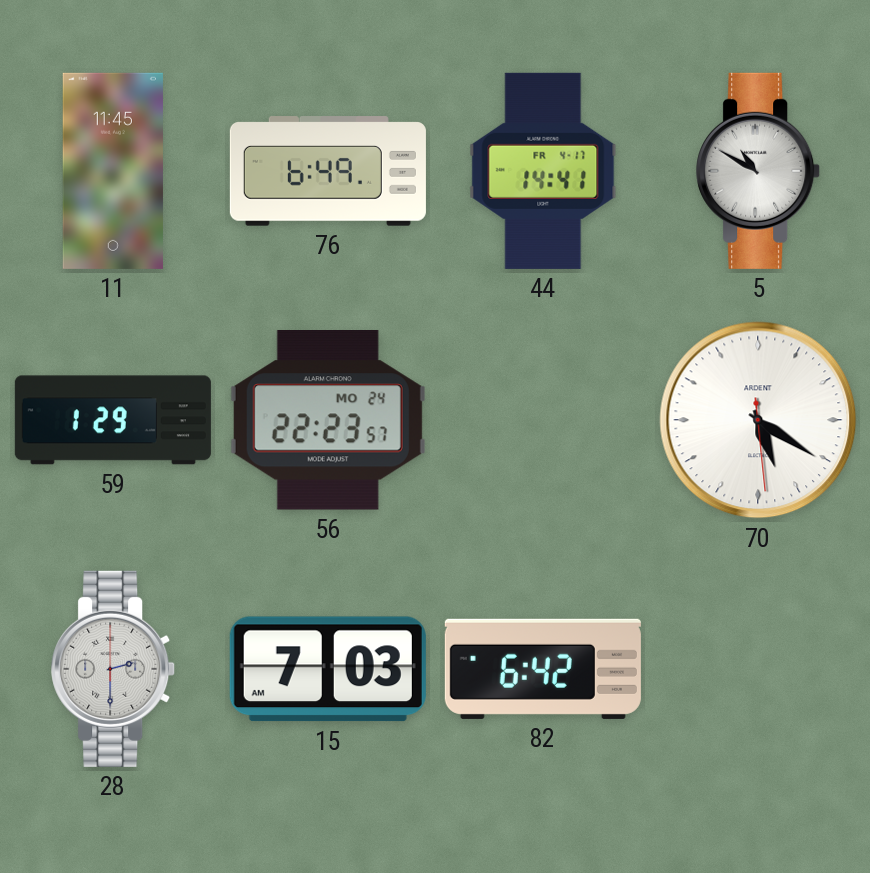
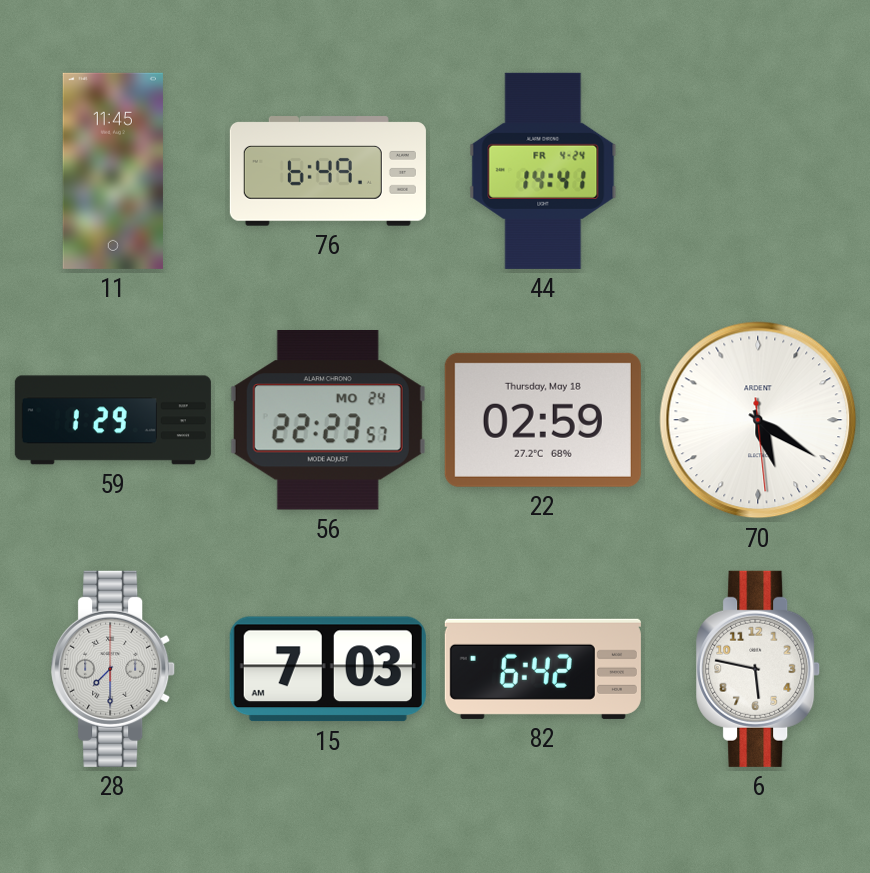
44 date: FR 4-17 -> FR 4-24 (543, 171)
5: 10:50 -> none (759, 171)
22: none -> 02:59 (543, 420)
28: 2:30 -> 7:30 (114, 669)
6: none -> 5:47 (759, 669)
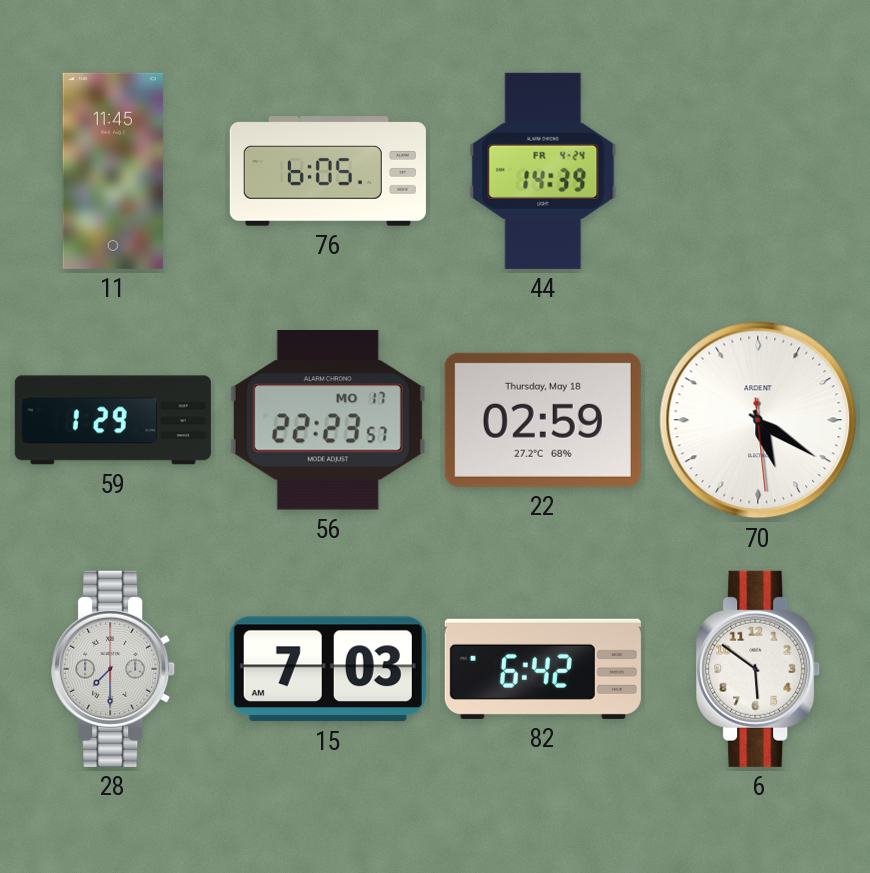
76: 6:49 -> 6:05 (328, 171)
44: 14:41 -> 14:39 (543, 171)
56 date: MO 24 -> MO 17 (328, 421)
6: 5:47 -> 5:51 (759, 669)
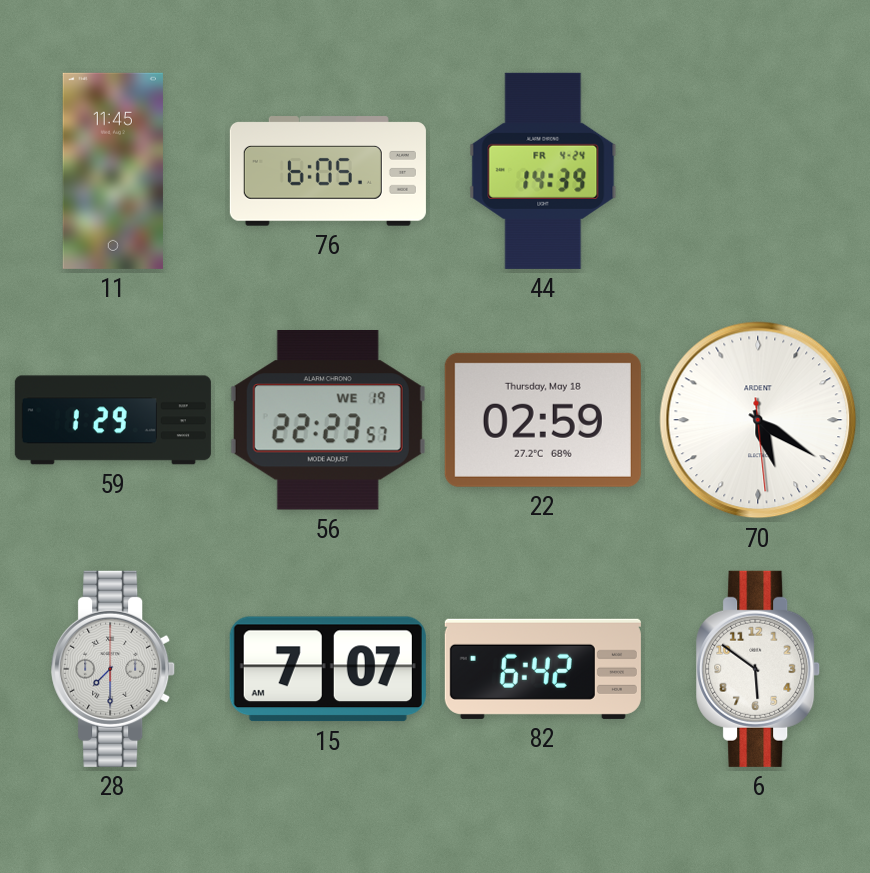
56 date: MO 17 -> WE 19 (328, 421)
15: 7:03 -> 7:07 (328, 669)
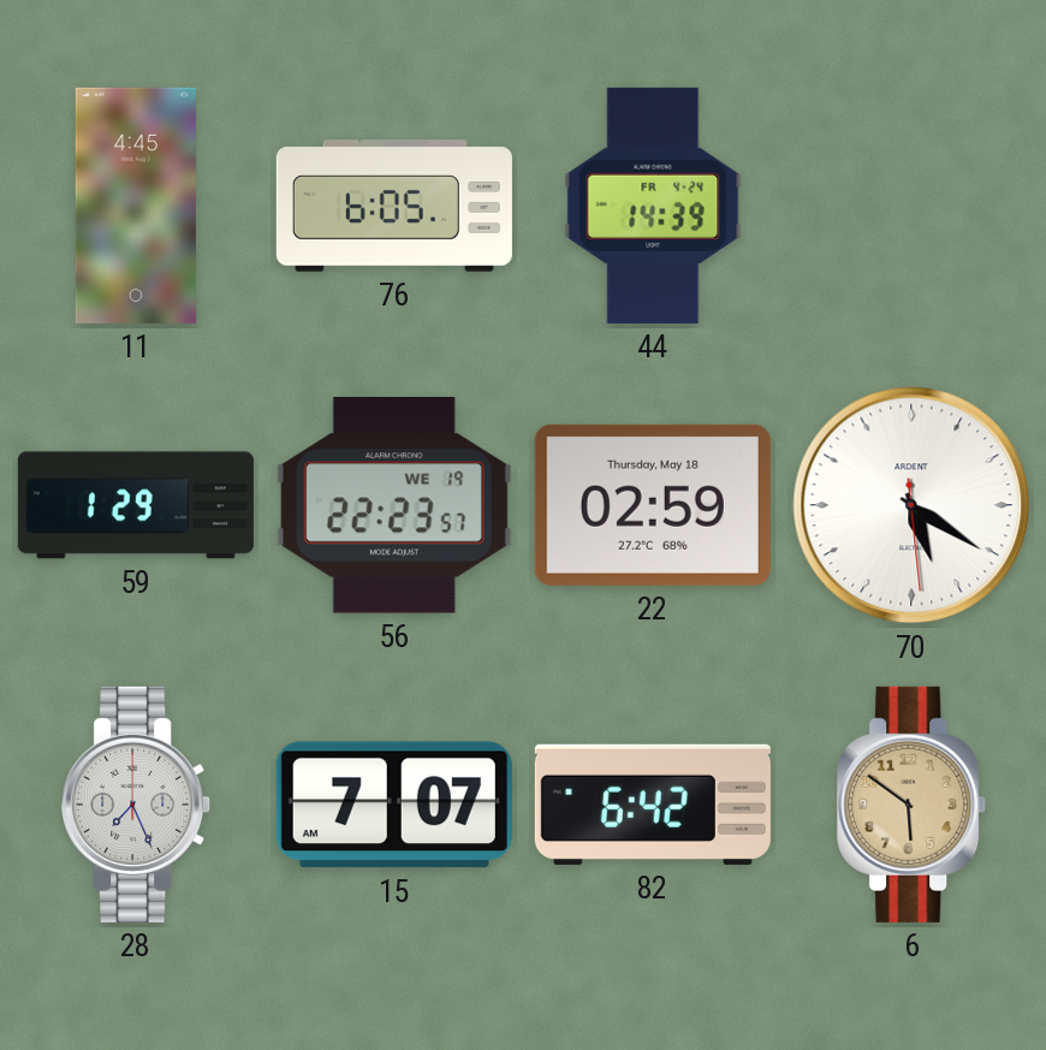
11: 11:45 -> 4:45 (136, 206)
28: 7:30 -> 7:26 (137, 805)
6 dial: white -> champagne (913, 805)
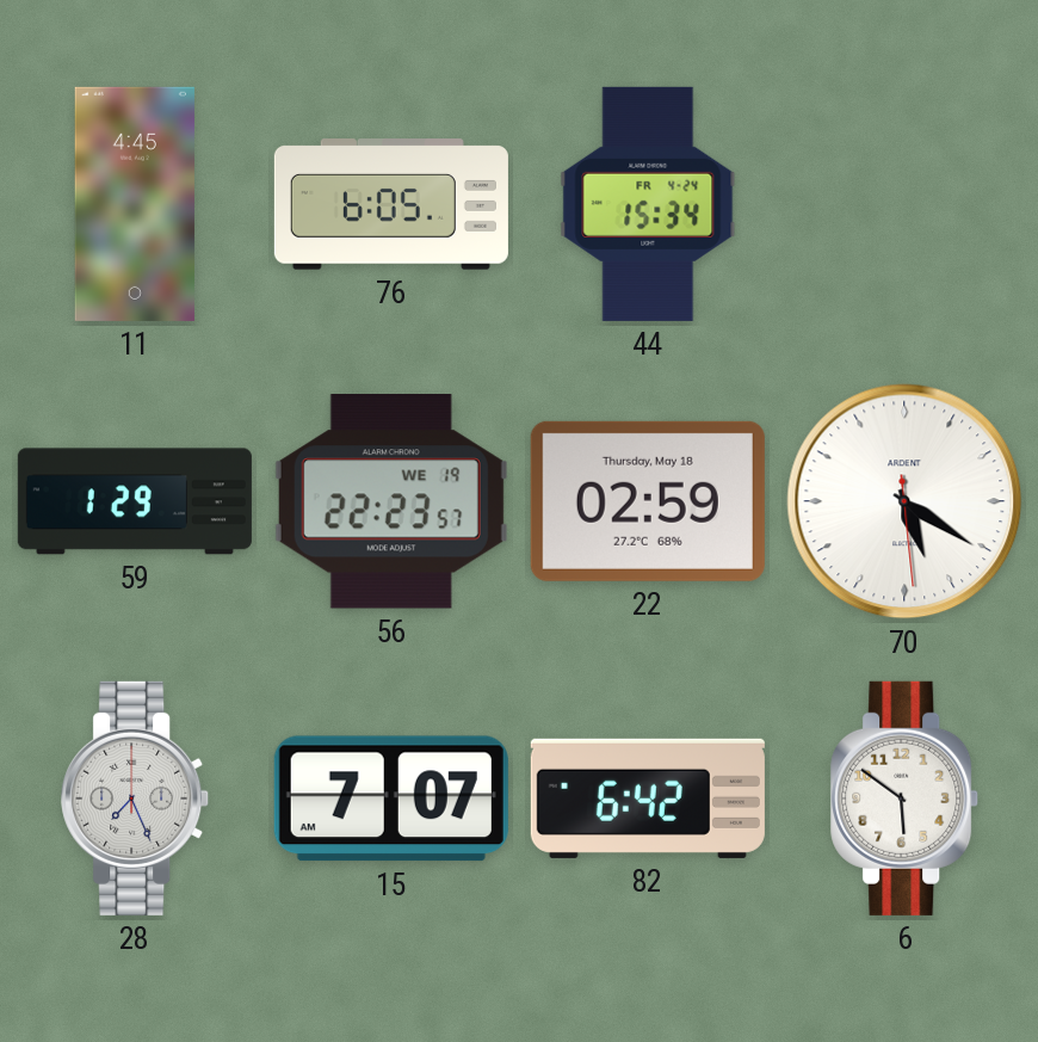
44: 14:39 -> 15:34 (648, 204)
6 dial: champagne -> white (906, 799)
